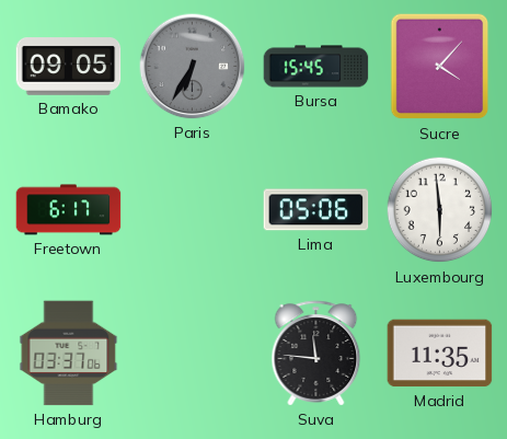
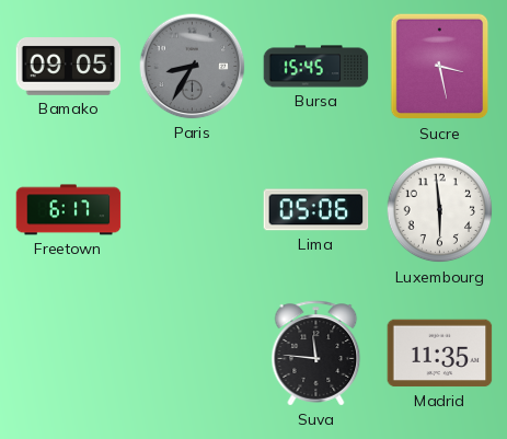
Paris: 6:35 -> 8:35 (193, 67)
Sucre: 4:07 -> 3:28 (440, 67)
Hamburg: 03:37 -> none (69, 354)
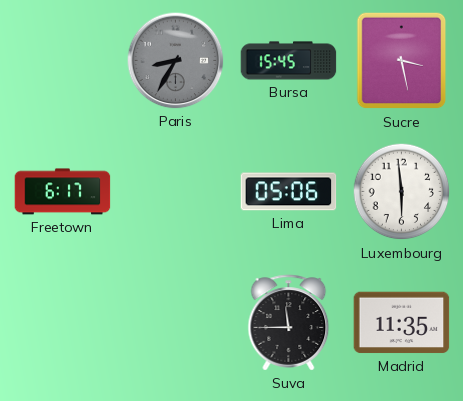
Bamako: 09:05 -> none (69, 67)
Suva: 11:46 -> 11:45 (289, 323)
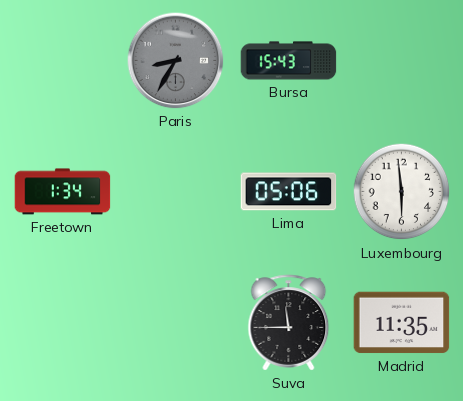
Bursa: 15:45 -> 15:43 (289, 61)
Sucre: 3:28 -> none (402, 61)
Freetown: 6:17 -> 1:34 (63, 192)
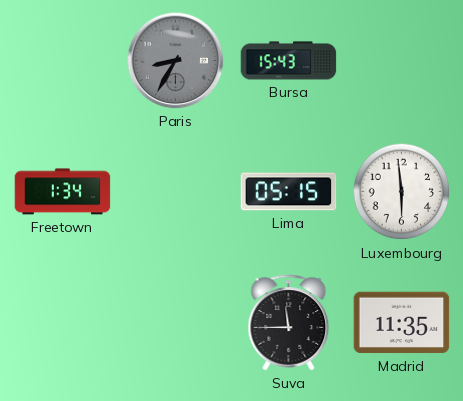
Lima: 05:06 -> 05:15 (289, 192)
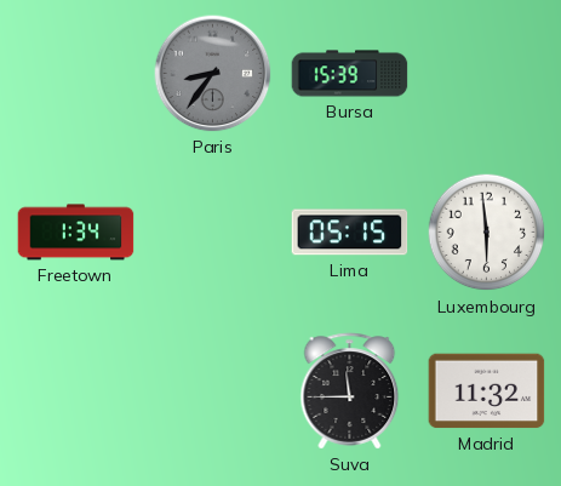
Paris: 8:35 -> 8:36 (213, 74)
Bursa: 15:43 -> 15:39 (350, 74)
Madrid: 11:35 -> 11:32 (487, 391)
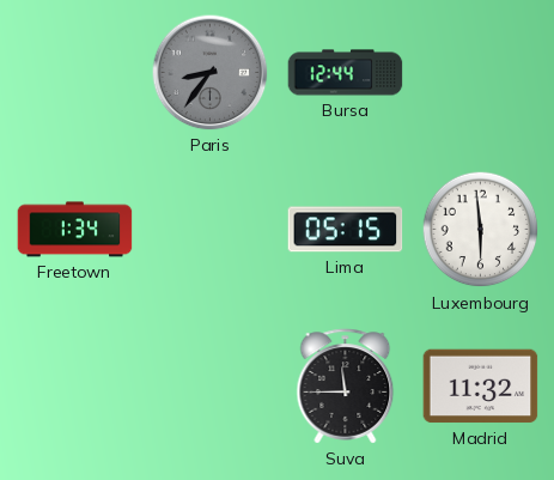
Bursa: 15:39 -> 12:44 (346, 73)
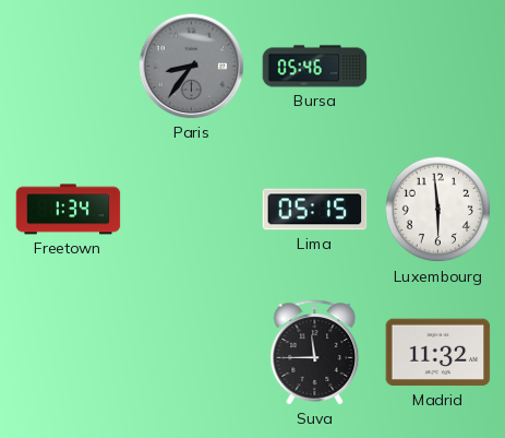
Bursa: 12:44 -> 05:46 (315, 67)
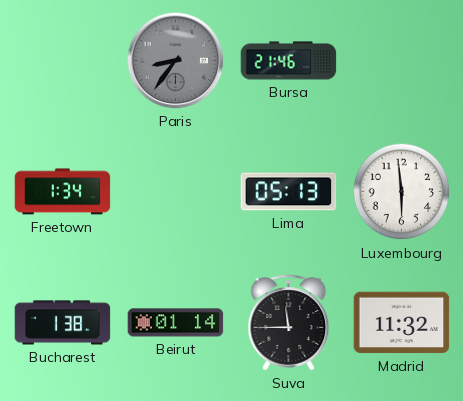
Bursa: 05:46 -> 21:46 (289, 61)
Lima: 05:15 -> 05:13 (289, 192)
Bucharest: none -> 1:38 (63, 323)
Beirut: none -> 01:14 (176, 323)
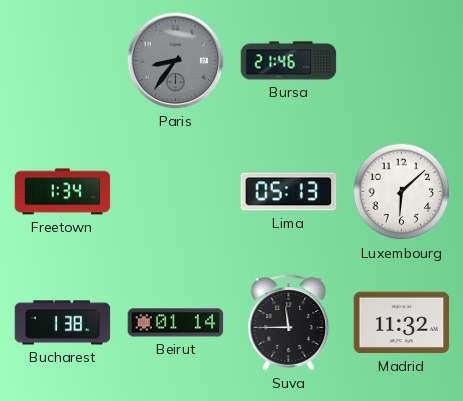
Luxembourg: 5:59 -> 6:08 (402, 192)
